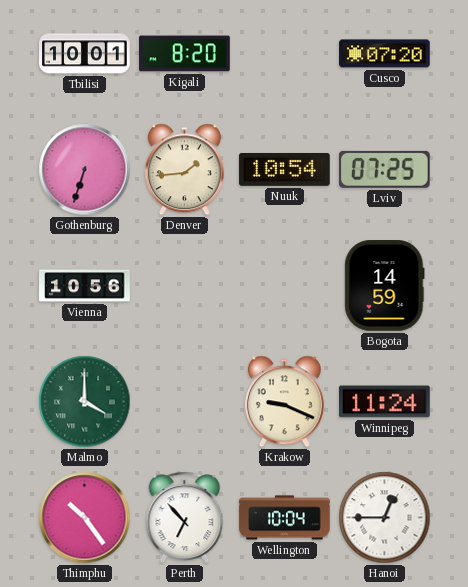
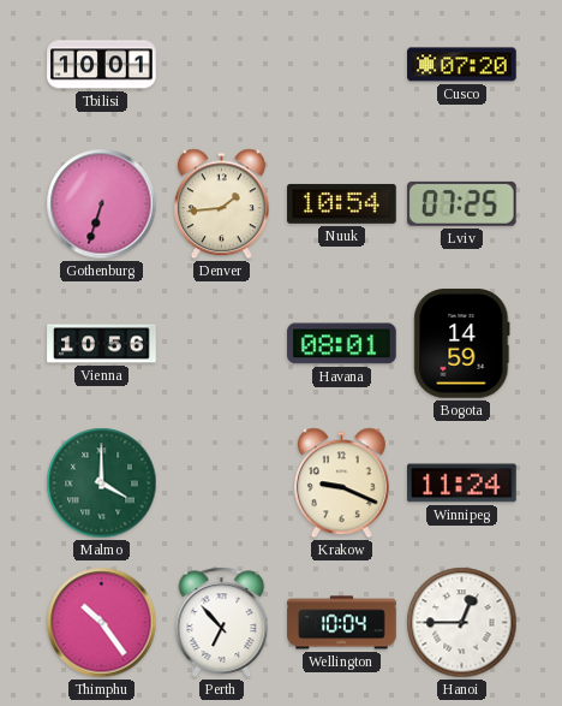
Kigali: 8:20 -> none (185, 54)
Havana: none -> 08:01 (342, 344)
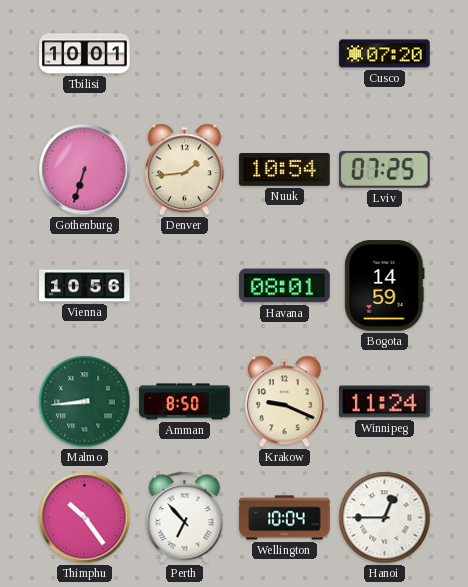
Malmo: 4:00 -> 8:44 (85, 402)
Amman: none -> 8:50 (185, 402)
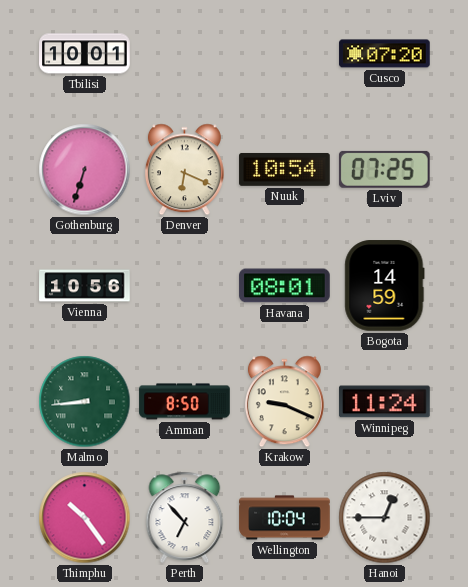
Denver: 1:44 -> 6:19 (184, 170)
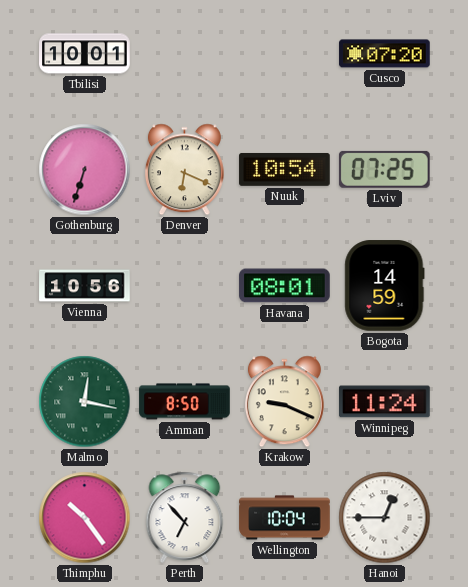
Malmo: 8:44 -> 12:17 (85, 402)
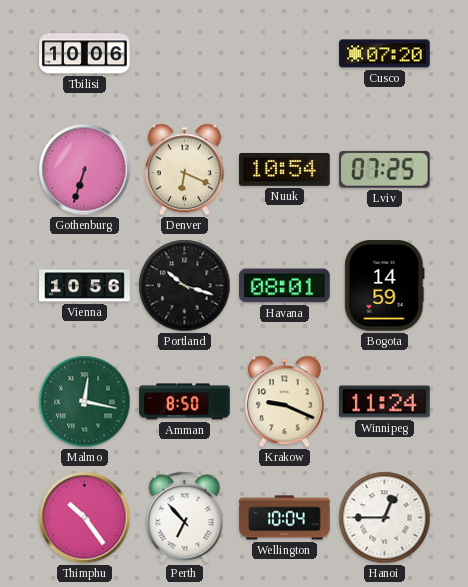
Tbilisi: 10:01 -> 10:06 (85, 54)
Portland: none -> 10:18 (185, 286)
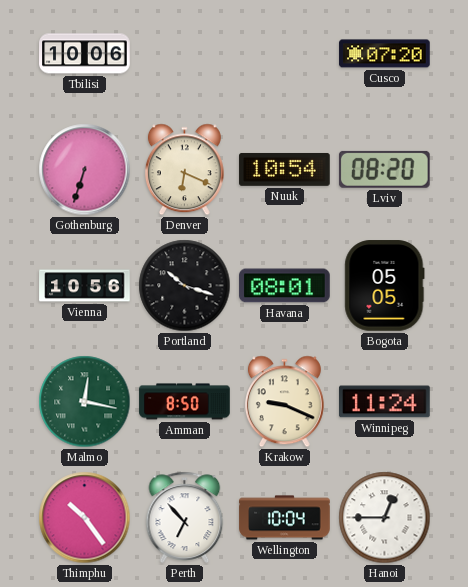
Lviv: 07:25 -> 08:20 (384, 169)
Bogota: 14:59 -> 05:05 (385, 286)
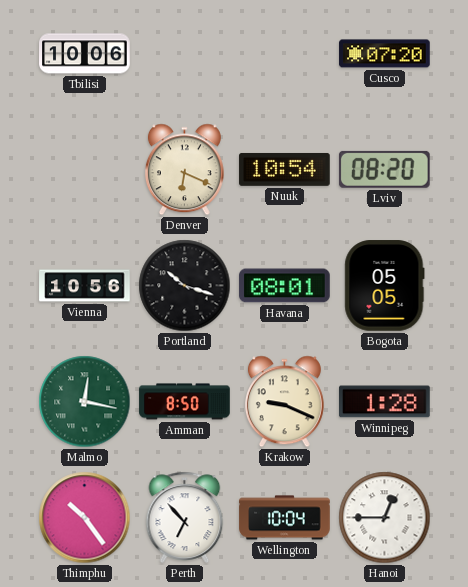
Gothenburg: 6:33 -> none (85, 170)
Winnipeg: 11:24 -> 1:28 (385, 402)
